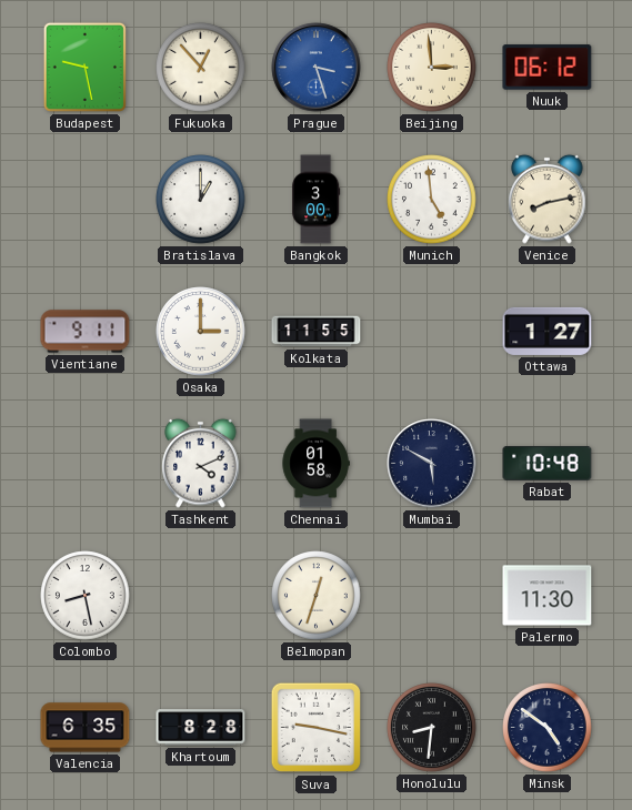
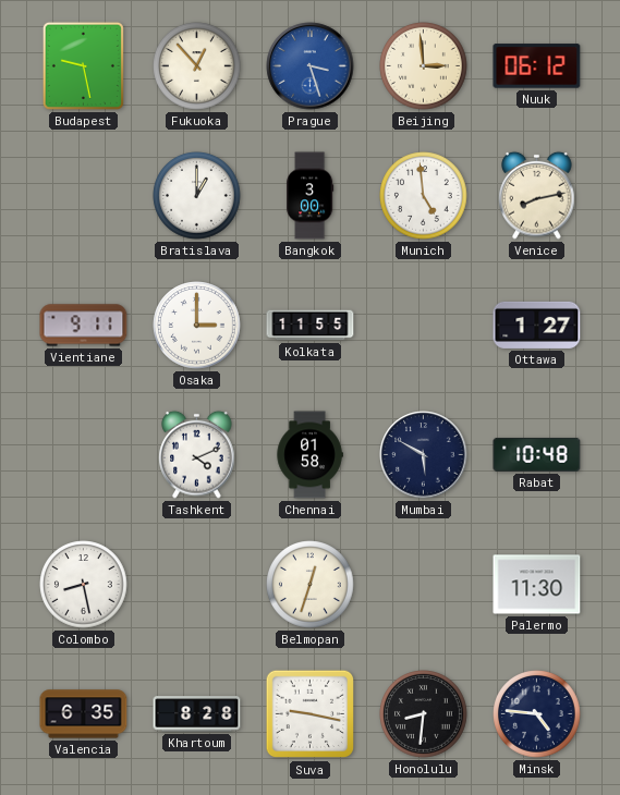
Minsk: 4:51 -> 4:46 (537, 714)
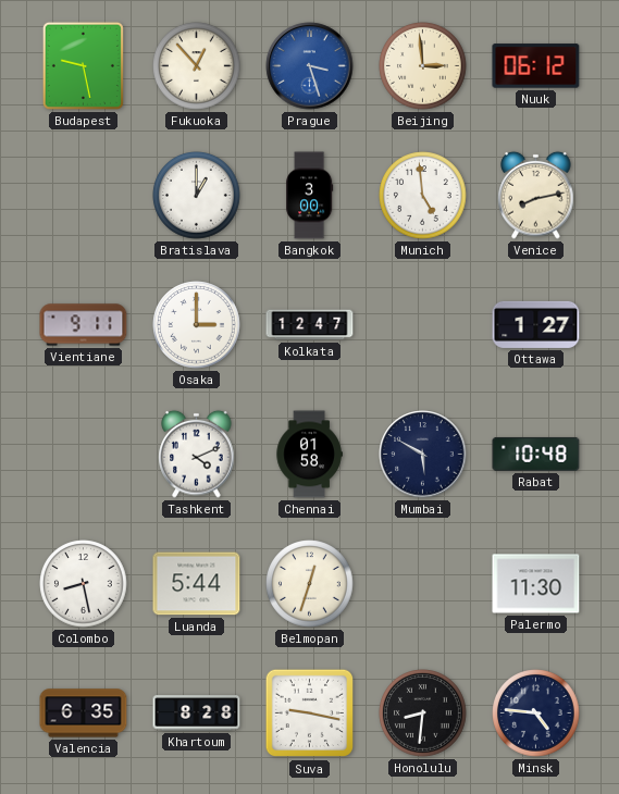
Kolkata: 11:55 -> 12:47 (310, 325)
Luanda: none -> 5:44 (197, 584)
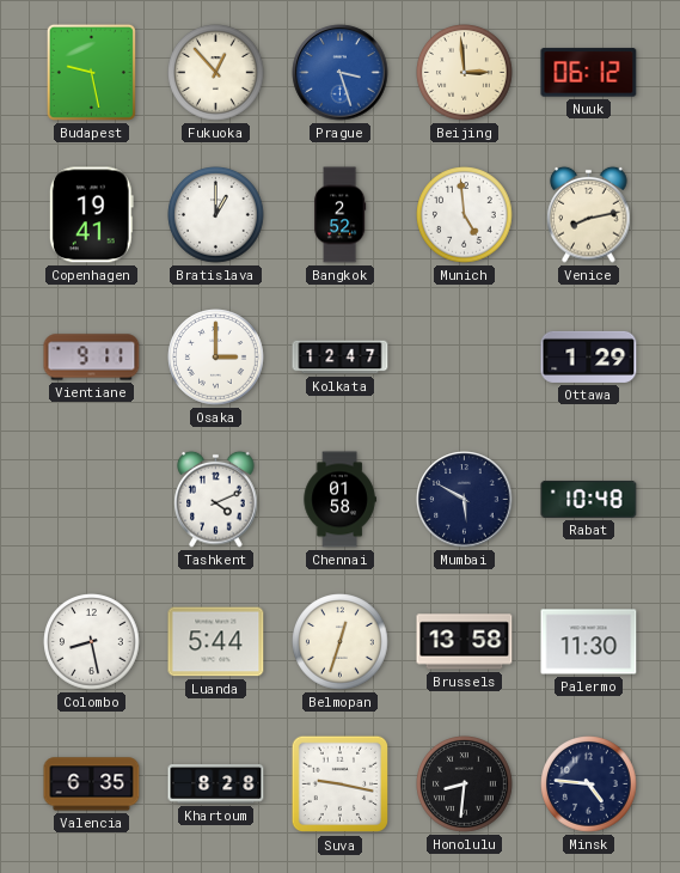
Copenhagen: none -> 19:41 (91, 215)
Bangkok: 3:00 -> 2:52 (341, 215)
Ottawa: 1:27 -> 1:29 (589, 356)
Brussels: none -> 13:58 (465, 642)
